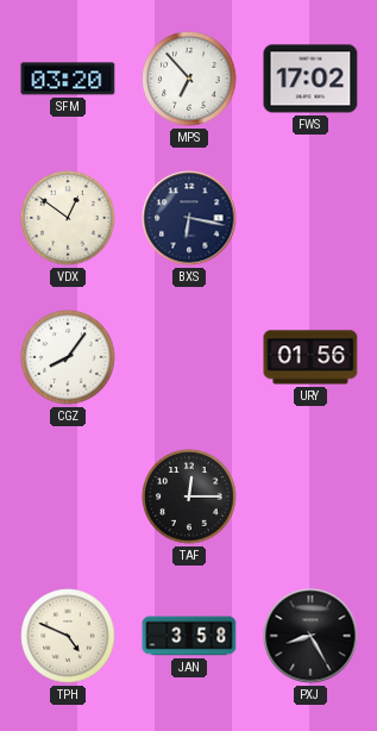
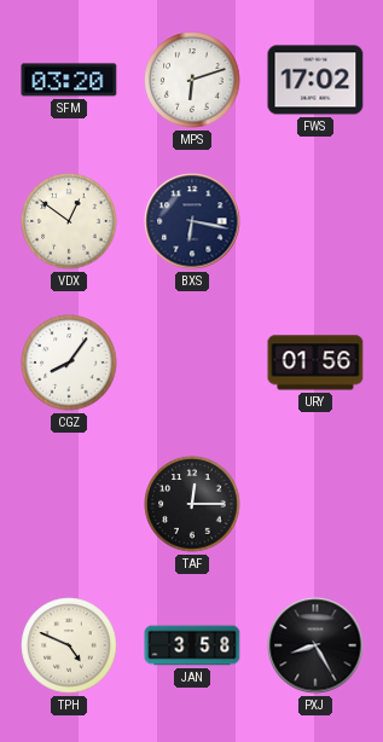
MPS: 6:53 -> 6:12 (192, 80)
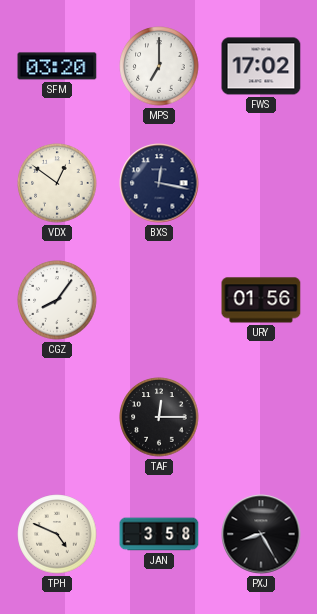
MPS: 6:12 -> 7:00 (159, 66)
BXS: 6:17 -> 12:17 (159, 183)
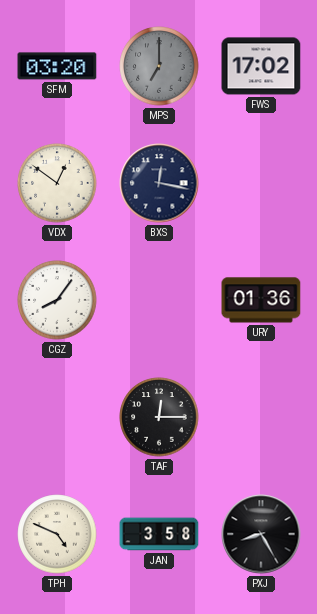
MPS dial: white -> grey (159, 66)
URY: 01:56 -> 01:36 (261, 300)
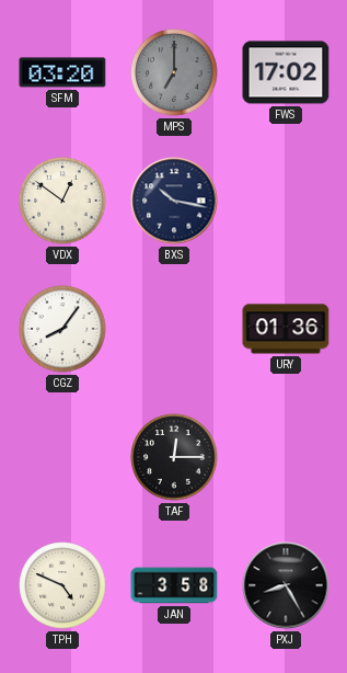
BXS: 12:17 -> 10:17 (174, 201)
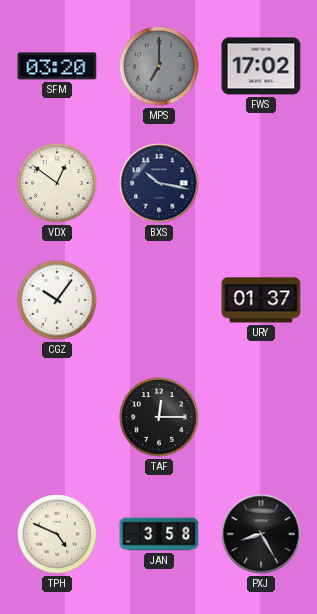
CGZ: 8:06 -> 10:06 (57, 300)
URY: 01:36 -> 01:37 (261, 300)
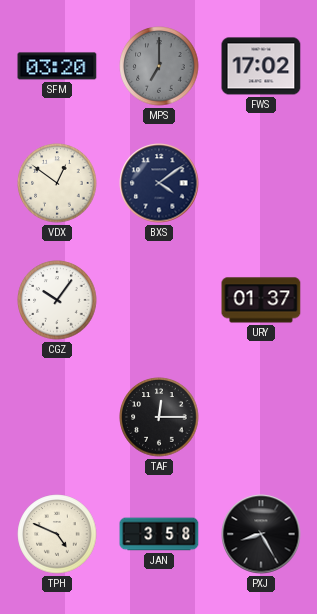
BXS: 10:17 -> 4:09 (159, 183)
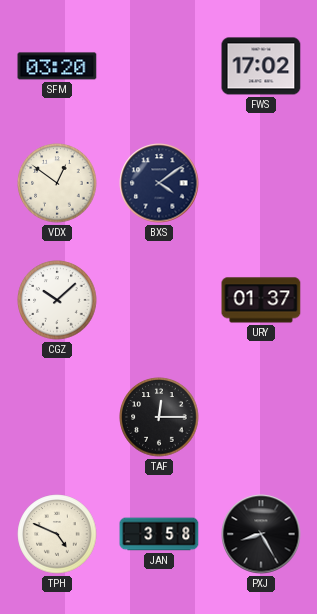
MPS: 7:00 -> none (159, 66)
CGZ: 10:06 -> 10:08 (57, 300)
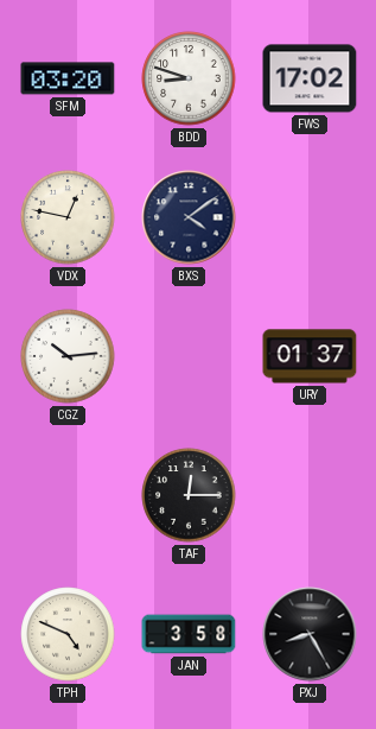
BDD: none -> 8:48 (189, 78)
VDX: 12:51 -> 12:47 (68, 217)
CGZ: 10:08 -> 10:14 (68, 356)
